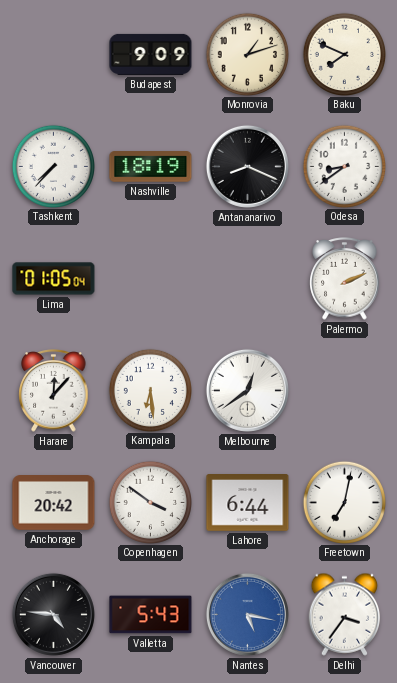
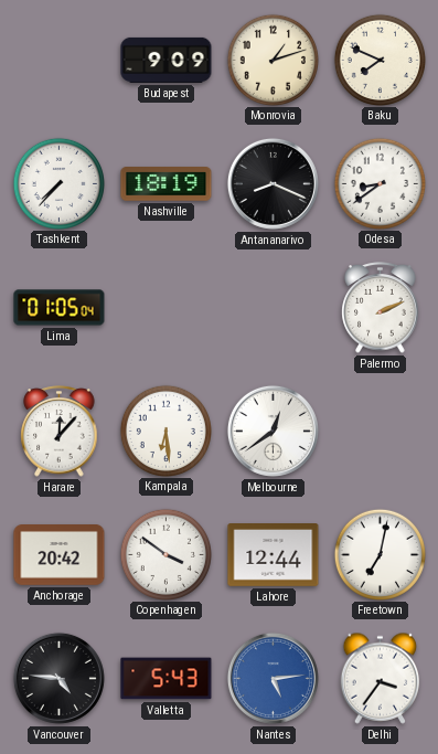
Lahore: 6:44 -> 12:44 (274, 555)
Nantes: 5:17 -> 5:14 (273, 678)
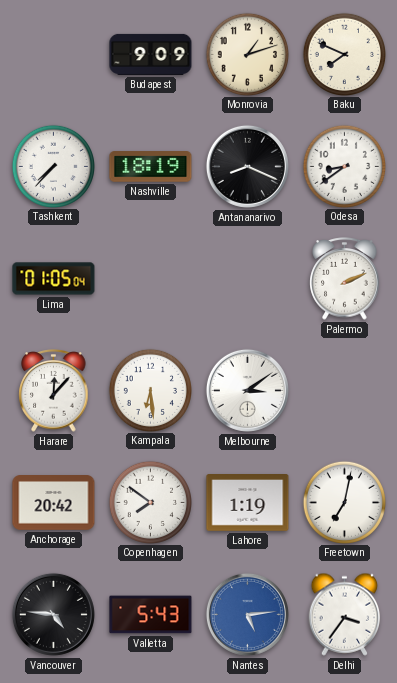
Melbourne: 12:39 -> 3:09 (247, 390)
Copenhagen: 3:51 -> 7:51 (150, 502)
Lahore: 12:44 -> 1:19 (248, 503)
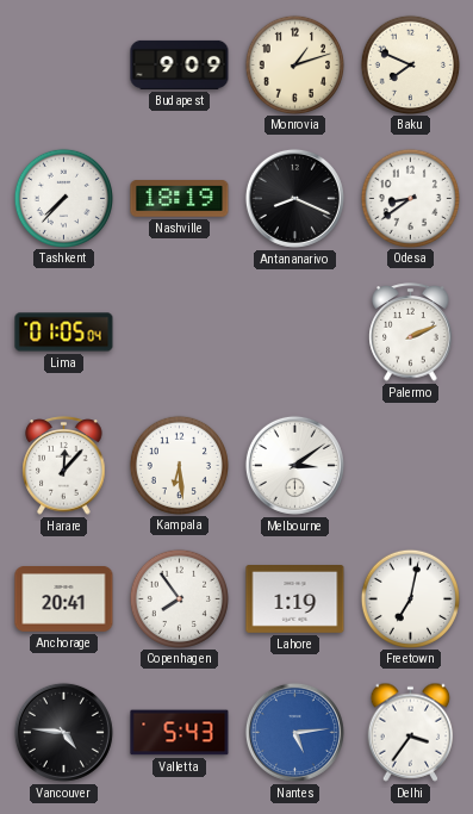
Anchorage: 20:42 -> 20:41 (64, 599)
Copenhagen: 7:51 -> 7:54 (179, 598)
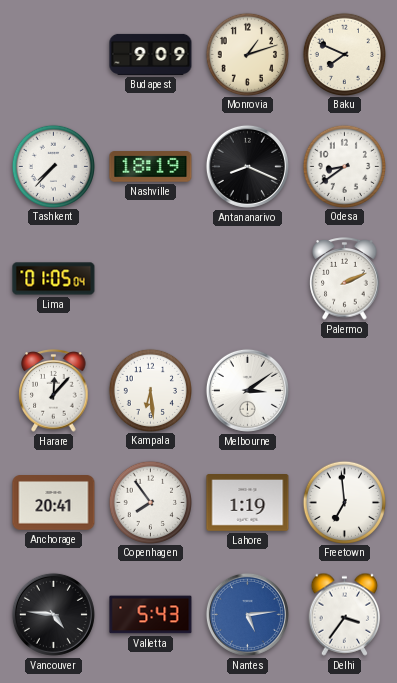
Freetown: 7:02 -> 6:59 (344, 502)
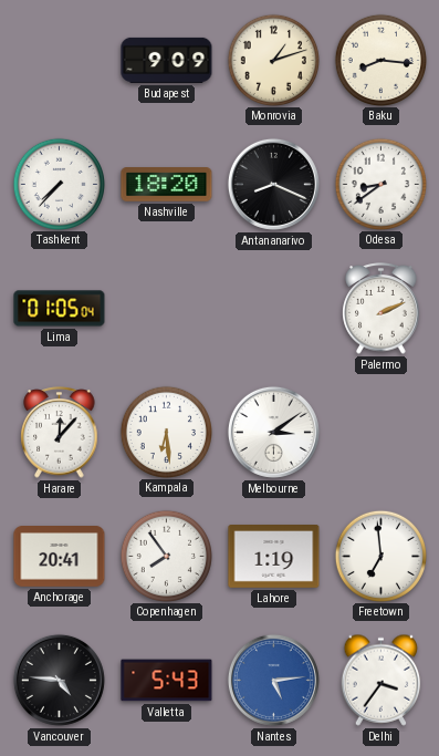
Baku: 7:49 -> 8:16 (380, 60)
Nashville: 18:19 -> 18:20 (167, 185)
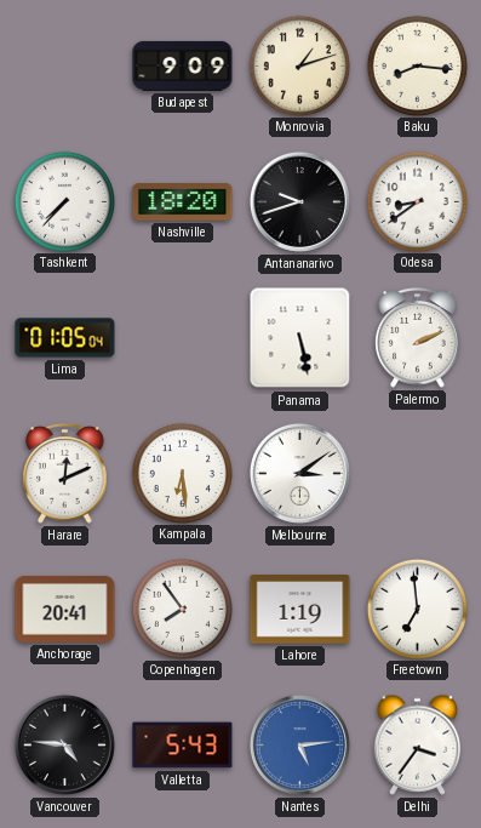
Antananarivo: 8:19 -> 9:42 (299, 201)
Panama: none -> 5:28 (300, 338)
Harare: 12:07 -> 12:11 (65, 474)
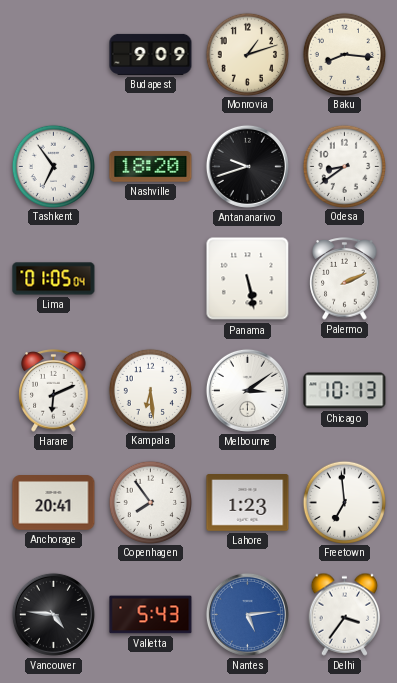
Tashkent: 7:37 -> 6:54 (53, 166)
Harare: 12:11 -> 6:11 (54, 391)
Chicago: none -> 10:13 (345, 391)
Lahore: 1:19 -> 1:23 (248, 503)
